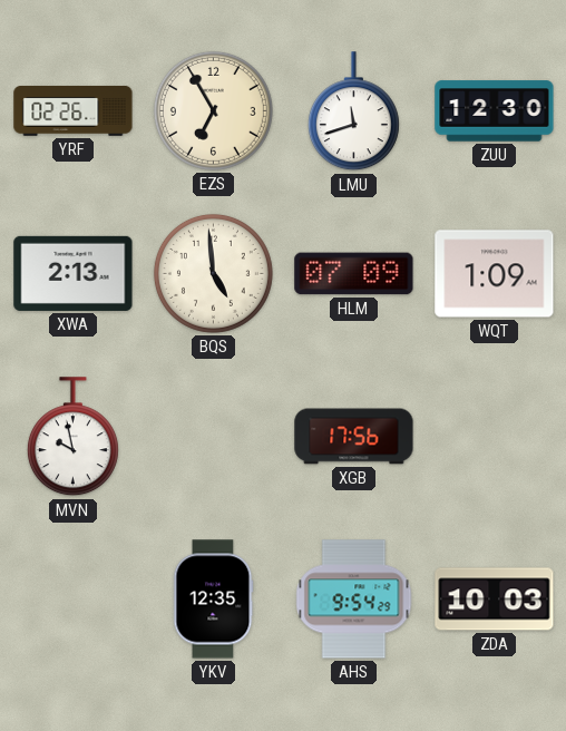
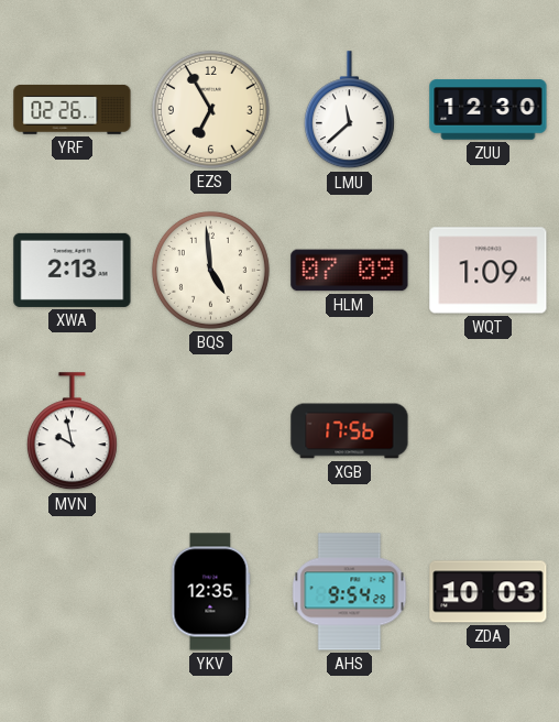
LMU: 11:42 -> 11:38 (349, 110)
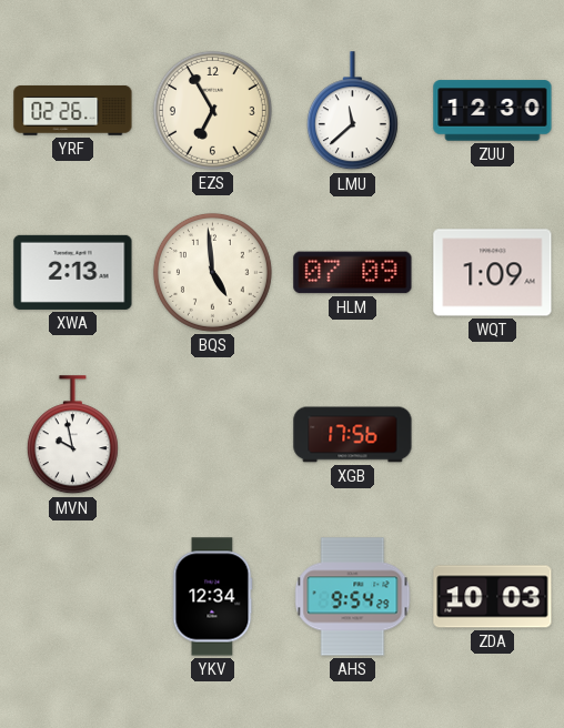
YKV: 12:35 -> 12:34 (213, 597)
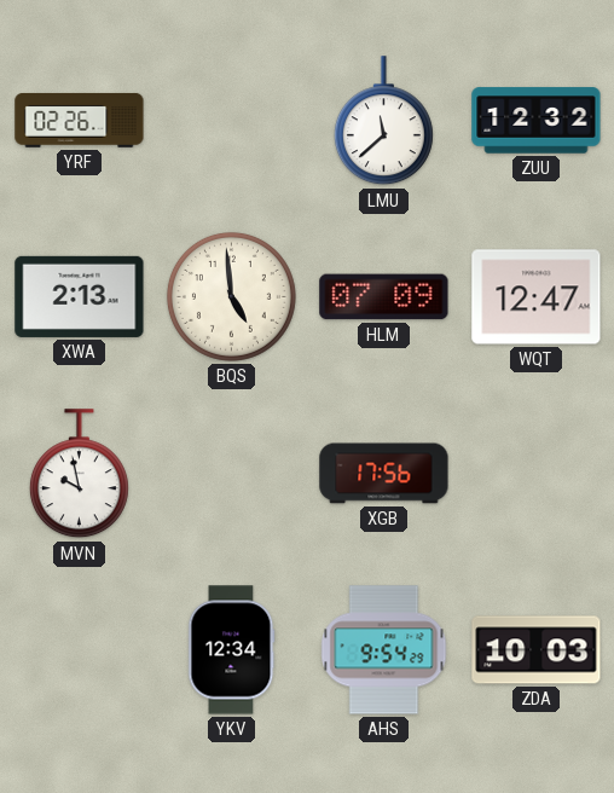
EZS: 6:55 -> none (212, 110)
ZUU: 12:30 -> 12:32 (537, 121)
WQT: 1:09 -> 12:47 (537, 297)
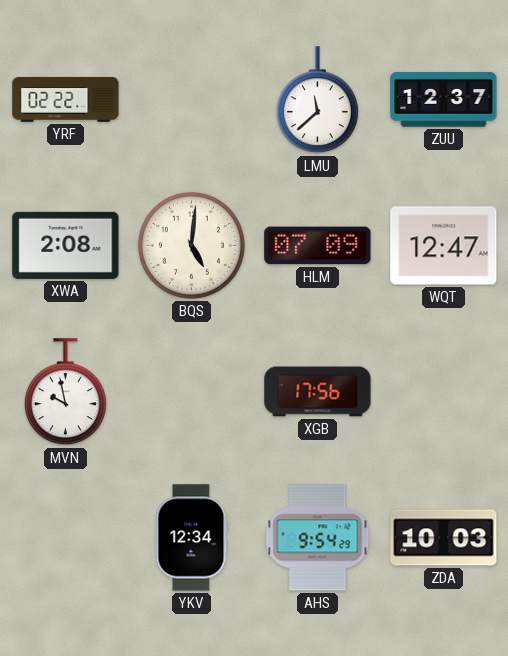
YRF: 02:26 -> 02:22 (66, 99)
ZUU: 12:32 -> 12:37 (444, 100)
XWA: 2:13 -> 2:08 (66, 245)
BQS: 4:59 -> 5:01 (191, 245)
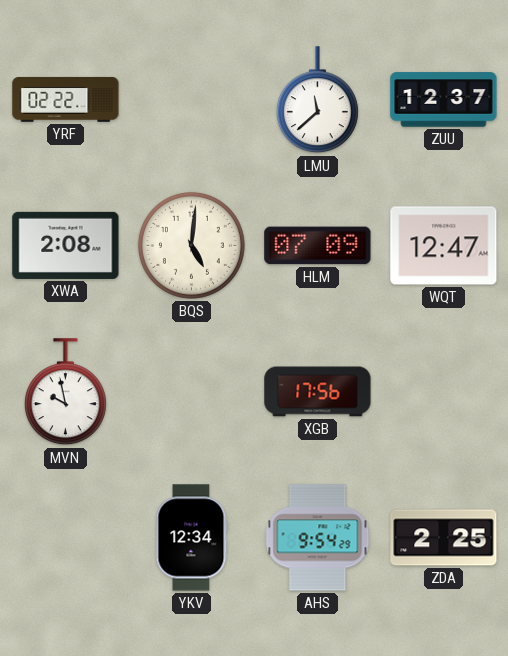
ZDA: 10:03 -> 2:25 (444, 538)
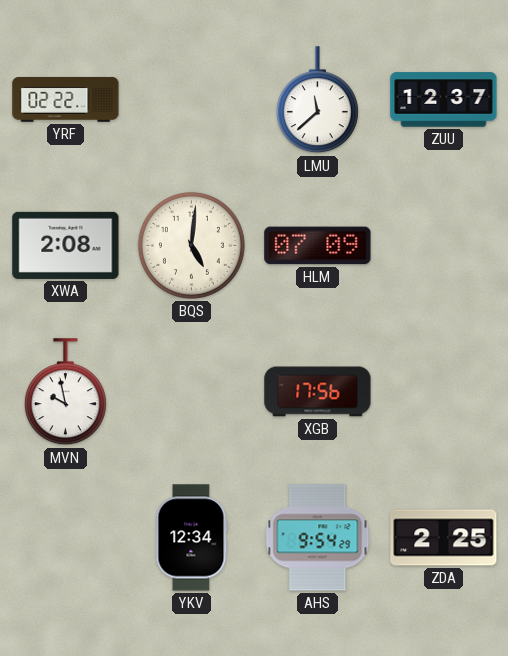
WQT: 12:47 -> none (444, 246)
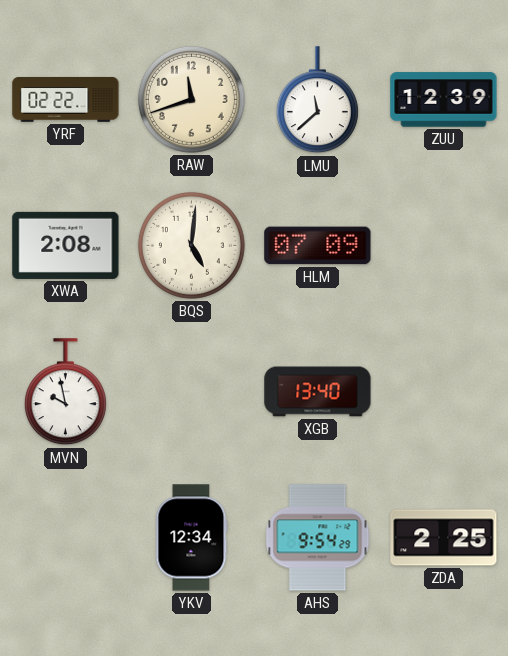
RAW: none -> 11:42 (191, 99)
ZUU: 12:37 -> 12:39 (444, 100)
XGB: 17:56 -> 13:40 (318, 392)
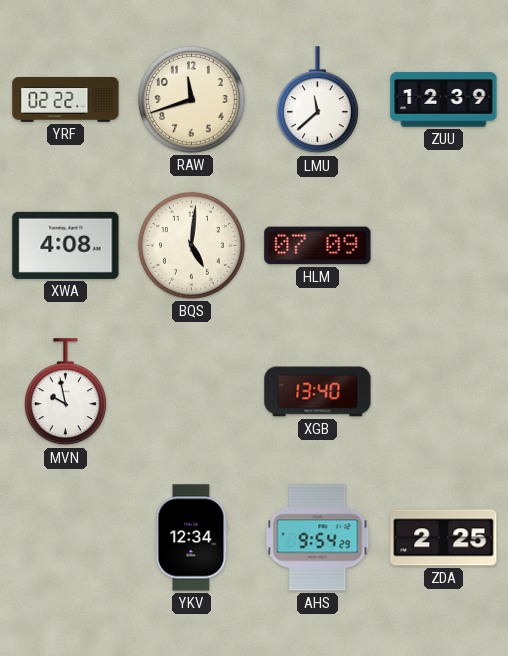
XWA: 2:08 -> 4:08 (66, 245)
